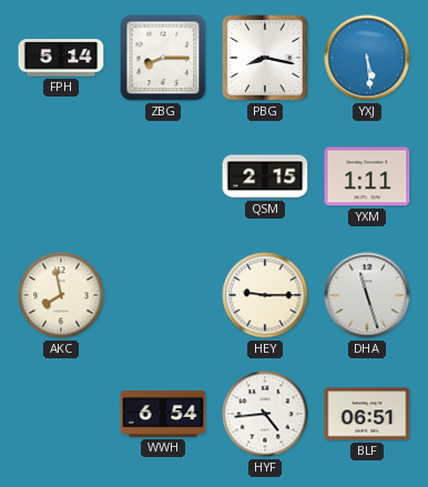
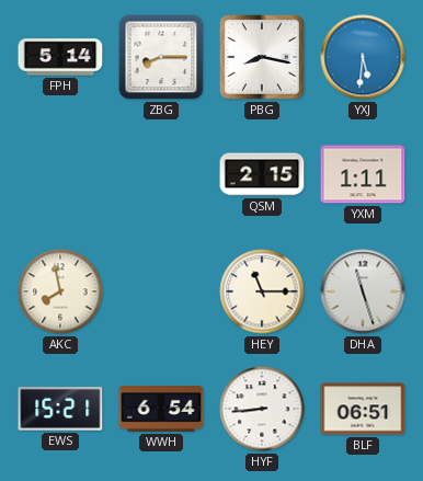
YXJ: 5:29 -> 5:31 (363, 57)
HEY: 9:15 -> 11:15 (262, 291)
EWS: none -> 15:21 (60, 409)
HYF: 4:44 -> 8:44 (262, 409)
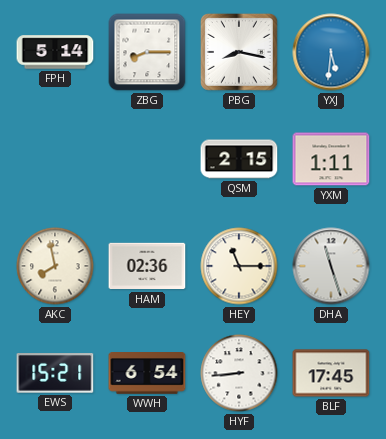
HAM: none -> 02:36 (147, 266)
BLF: 06:51 -> 17:45 (331, 373)
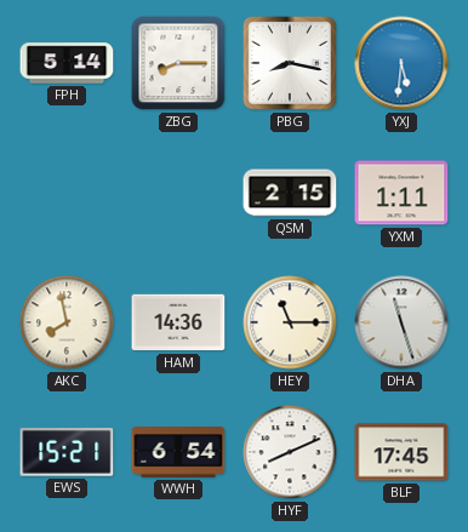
HAM: 02:36 -> 14:36 (178, 322)
HYF: 8:44 -> 8:11 (290, 452)
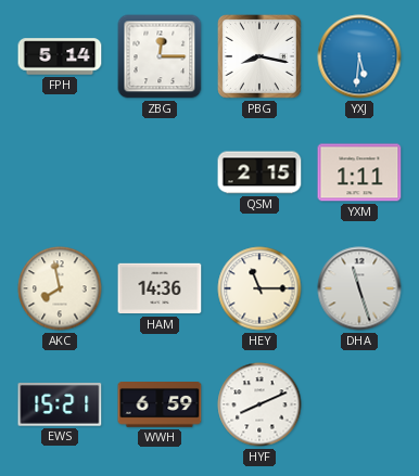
ZBG: 8:15 -> 12:15 (160, 56)
WWH: 6:54 -> 6:59 (160, 404)
BLF: 17:45 -> none (401, 452)
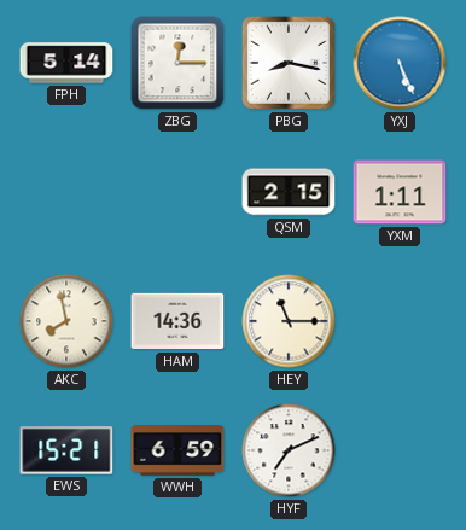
YXJ: 5:31 -> 5:26 (400, 63)
DHA: 11:27 -> none (359, 288)
HYF: 8:11 -> 7:11 (289, 450)
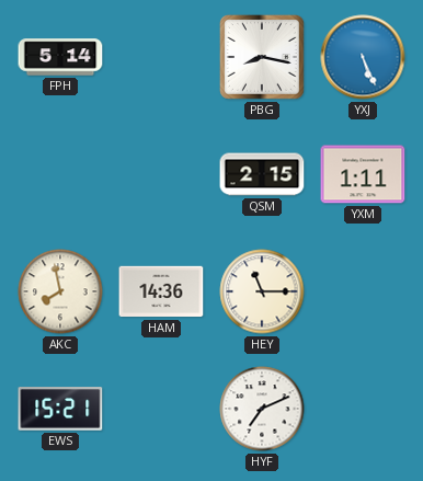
ZBG: 12:15 -> none (177, 63)
WWH: 6:59 -> none (177, 450)
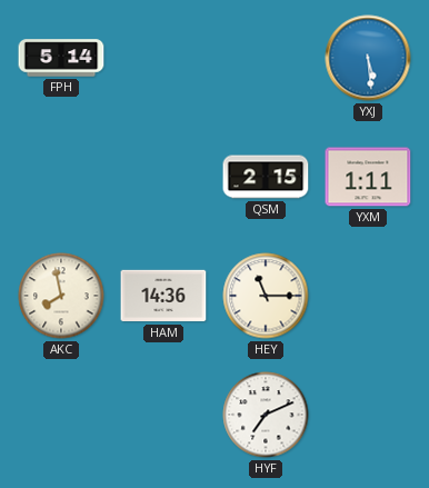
PBG: 8:17 -> none (262, 57)
YXJ: 5:26 -> 5:29 (368, 58)
EWS: 15:21 -> none (60, 409)
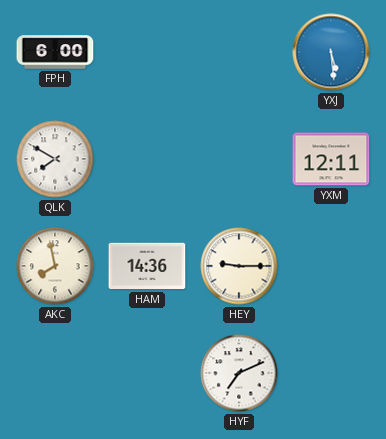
FPH: 5:14 -> 6:00 (55, 52)
QLK: none -> 7:50 (55, 159)
QSM: 2:15 -> none (266, 177)
YXM: 1:11 -> 12:11 (331, 159)
HEY: 11:15 -> 9:15 (239, 266)
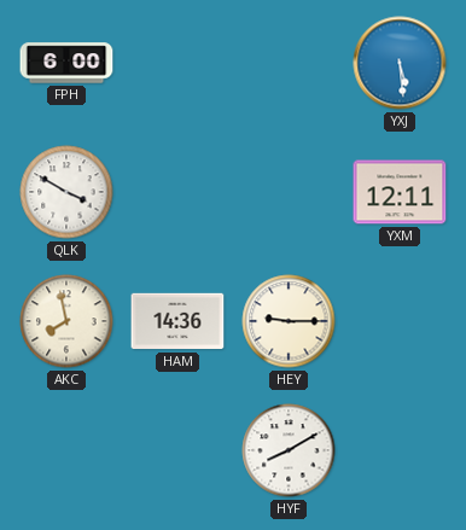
QLK: 7:50 -> 3:50 (66, 192)
HYF: 7:11 -> 8:10 (289, 450)
